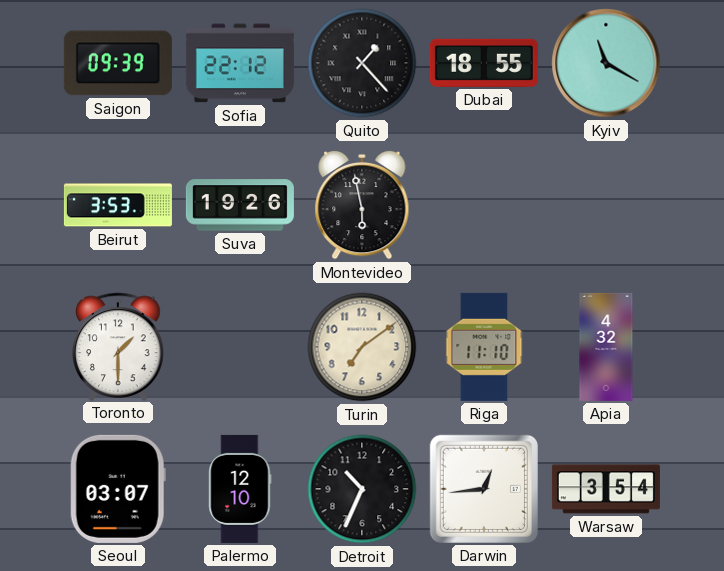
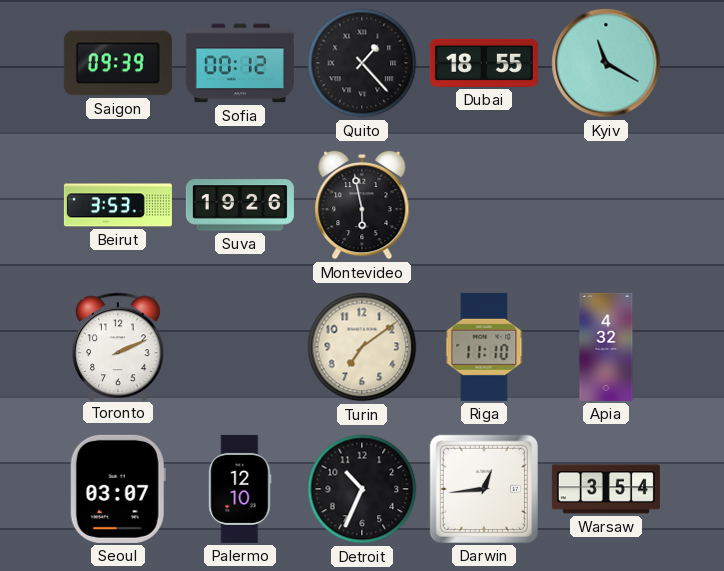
Sofia: 22:12 -> 00:12 (240, 63)
Toronto: 1:30 -> 2:11 (118, 346)
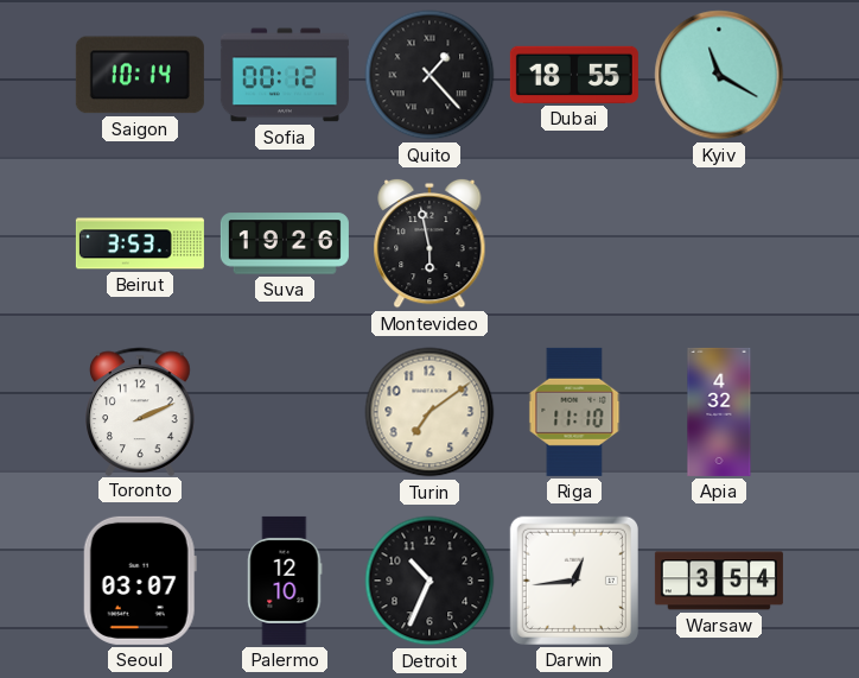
Saigon: 09:39 -> 10:14 (140, 75)
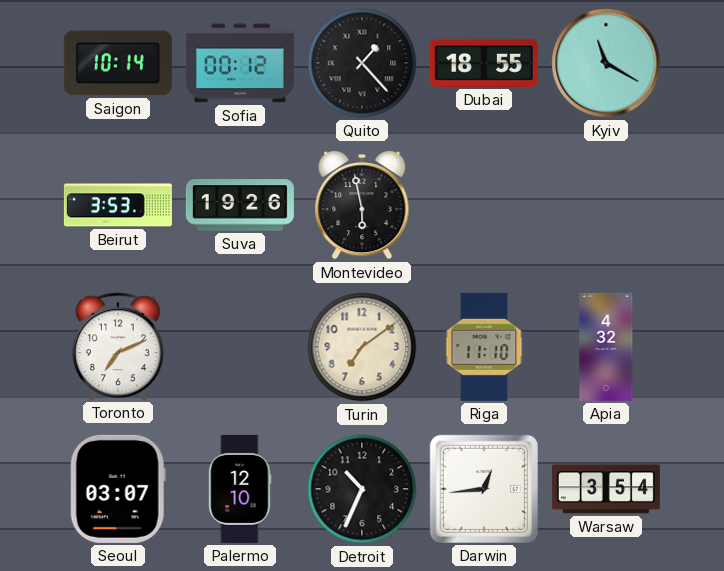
Toronto: 2:11 -> 7:11 (118, 346)
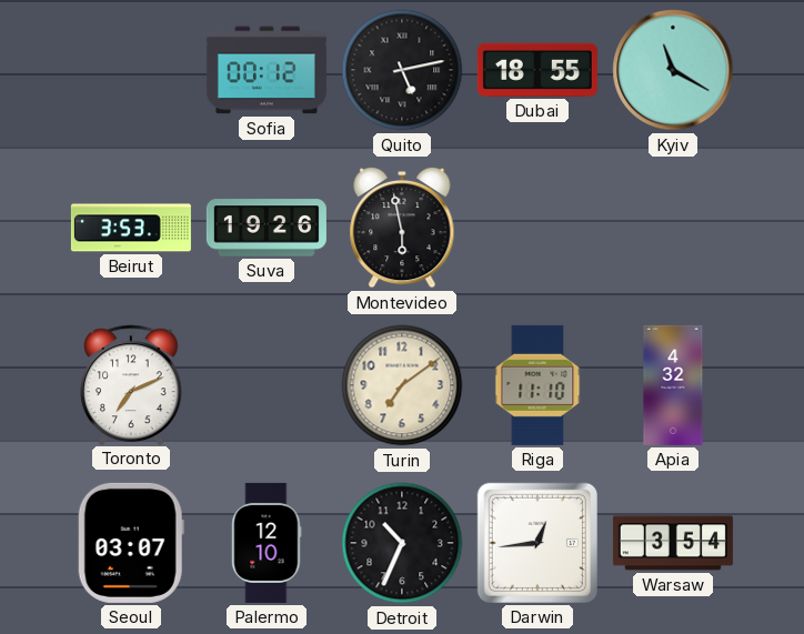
Saigon: 10:14 -> none (118, 63)
Quito: 1:23 -> 5:13 (402, 70)
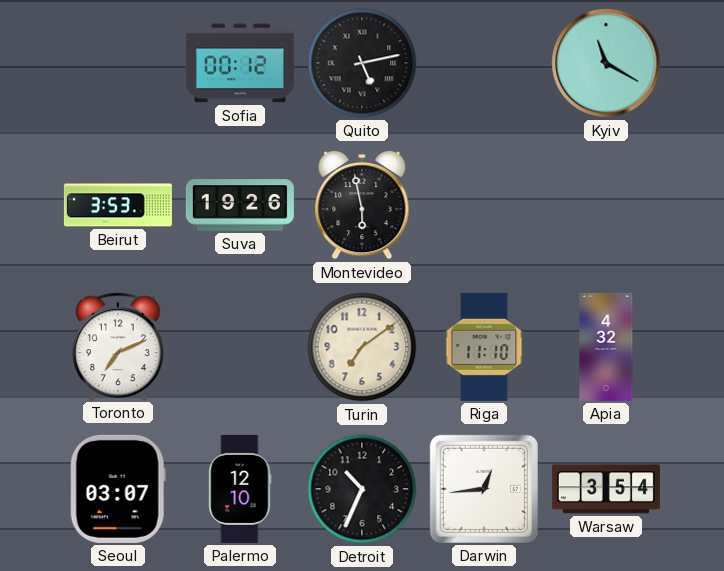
Dubai: 18:55 -> none (537, 70)
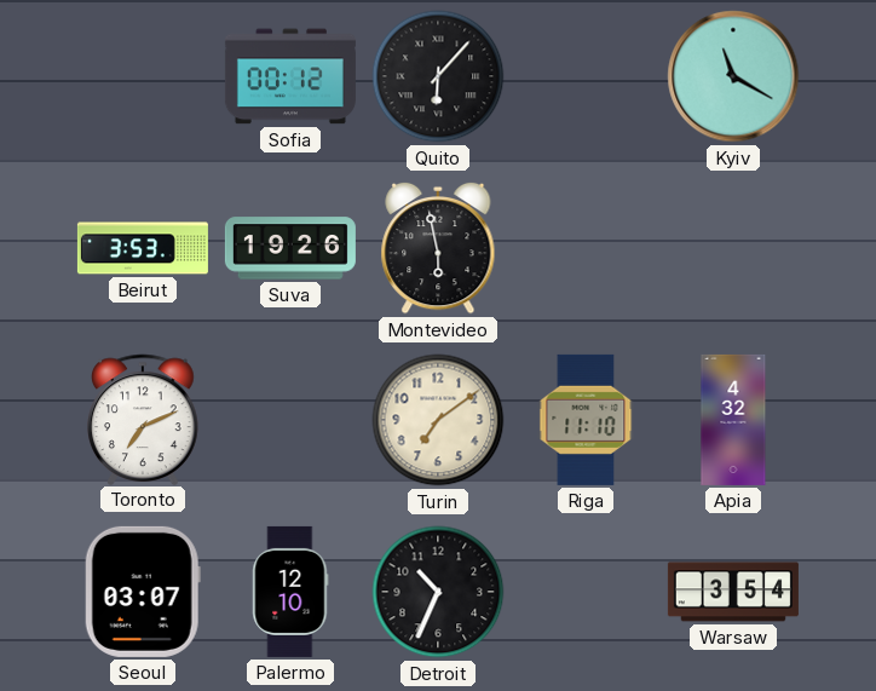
Quito: 5:13 -> 6:07 (438, 76)
Darwin: 12:44 -> none (484, 489)
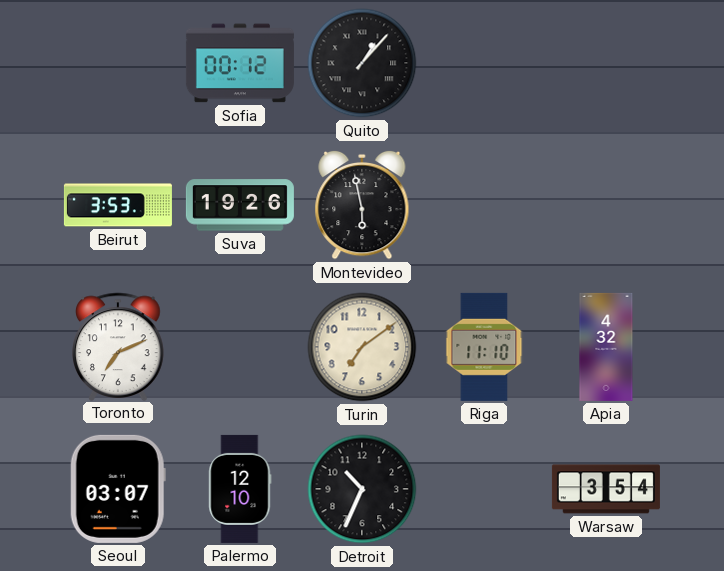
Quito: 6:07 -> 1:07 (362, 63)
Kyiv: 11:20 -> none (733, 76)
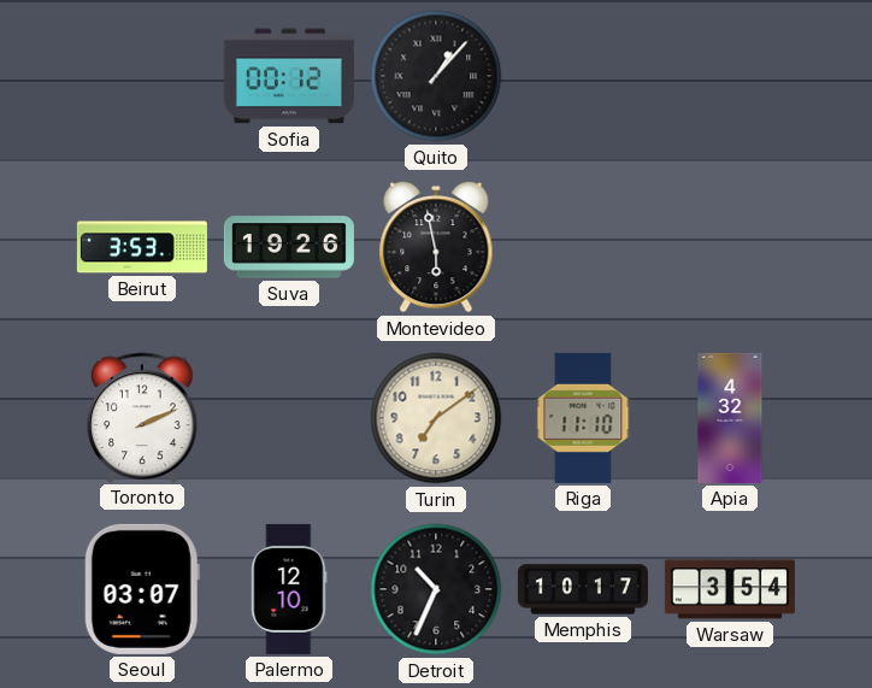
Toronto: 7:11 -> 2:11 (142, 417)
Memphis: none -> 10:17 (583, 589)
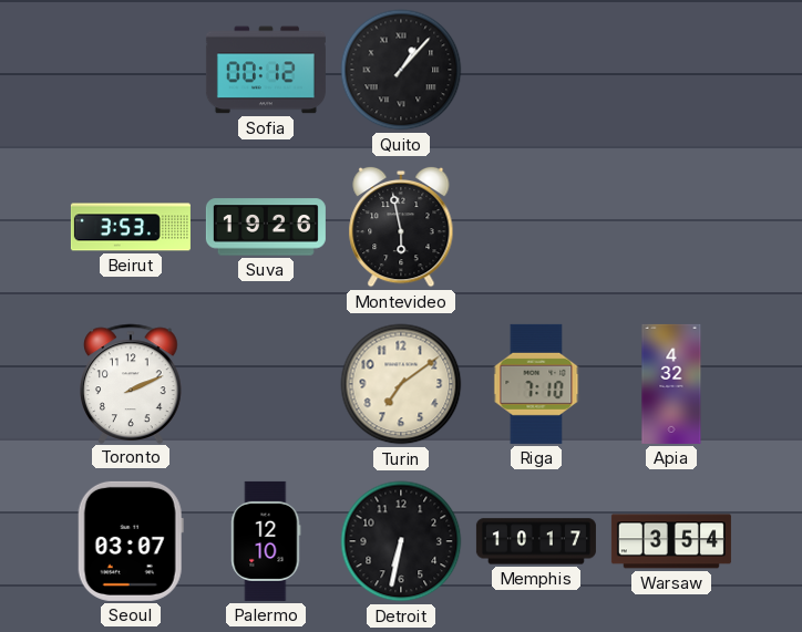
Riga: 11:10 -> 7:10 (536, 384)
Detroit: 10:34 -> 6:32 (401, 541)
